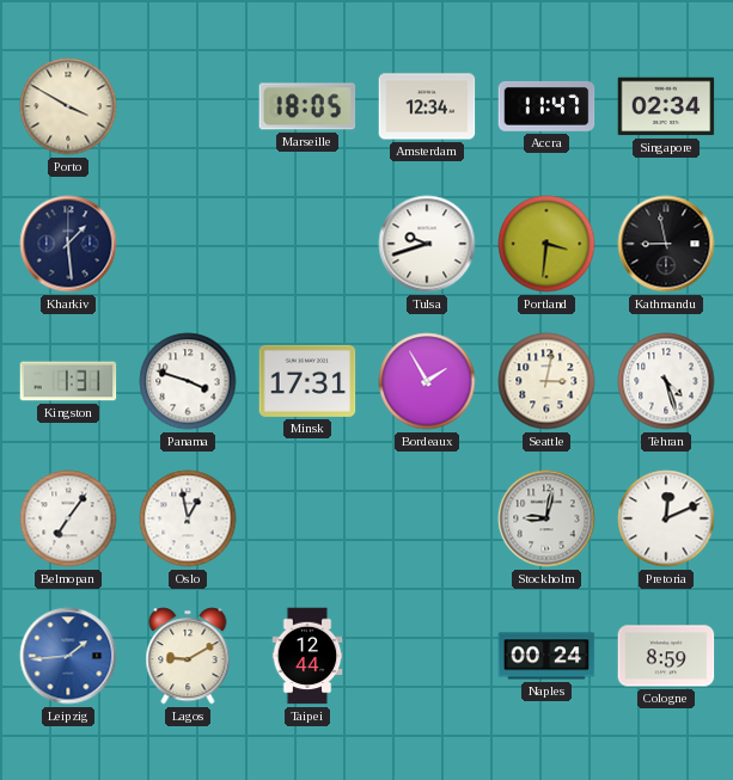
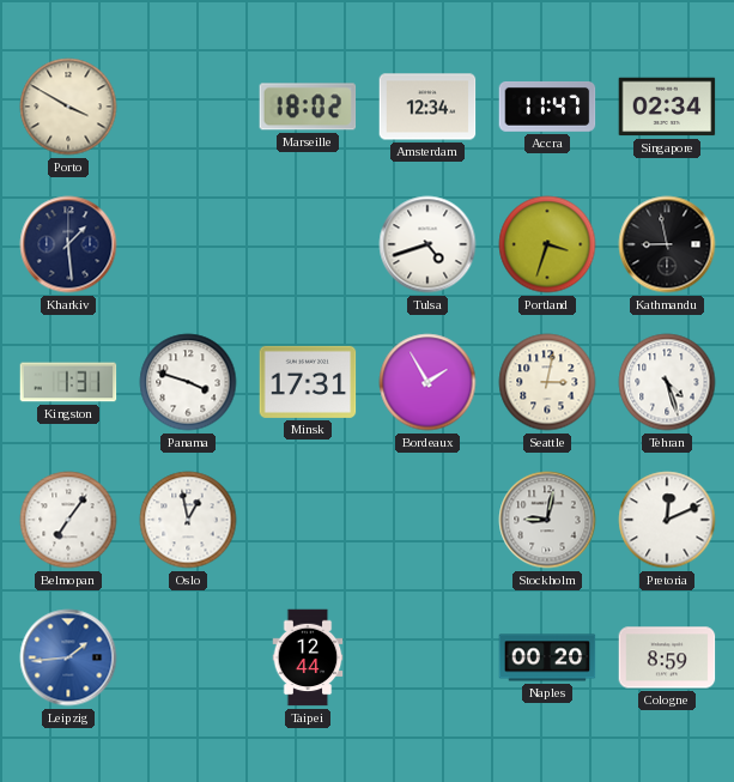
Marseille: 18:05 -> 18:02 (308, 107)
Tulsa: 9:42 -> 4:42 (427, 244)
Portland: 3:31 -> 3:33 (547, 244)
Lagos: 9:10 -> none (188, 656)
Naples: 00:24 -> 00:20 (547, 657)
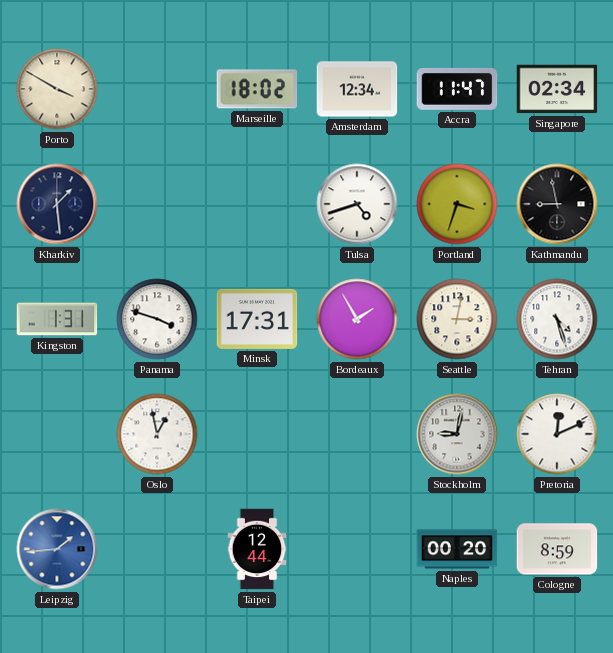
Belmopan: 7:06 -> none (68, 520)
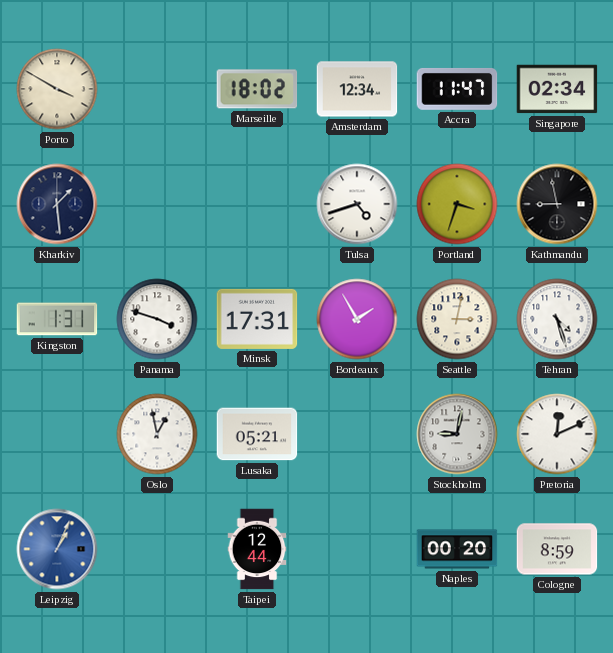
Lusaka: none -> 05:21 (257, 434)
Leipzig: 1:44 -> 1:04 (57, 549)
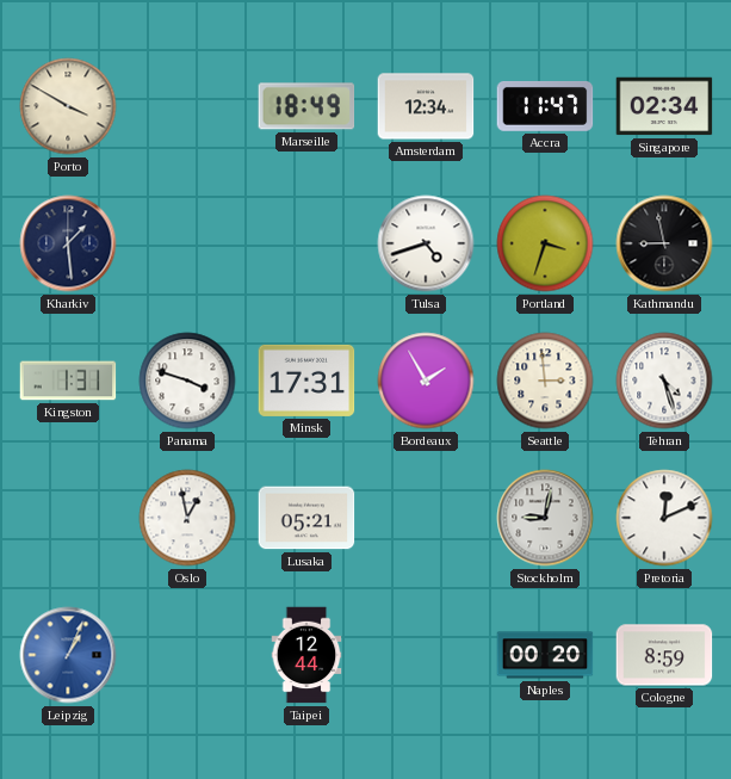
Marseille: 18:02 -> 18:49 (306, 106)
Seattle: 3:02 -> 2:59 (545, 381)
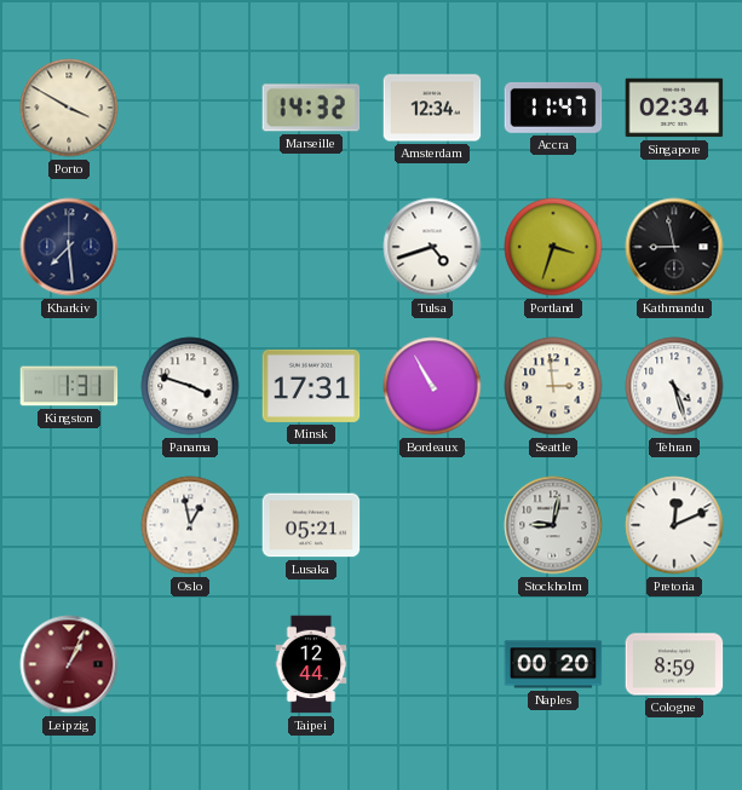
Marseille: 18:49 -> 14:32 (311, 108)
Kharkiv: 1:29 -> 7:29 (69, 247)
Bordeaux: 1:55 -> 10:55 (432, 386)
Leipzig dial: blue -> burgundy (69, 664)
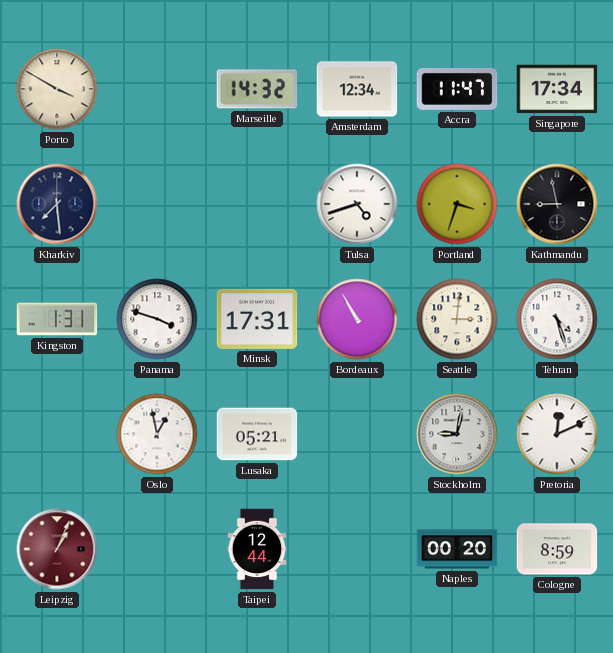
Singapore: 02:34 -> 17:34 (557, 89)
Seattle: 2:59 -> 3:01 (457, 319)
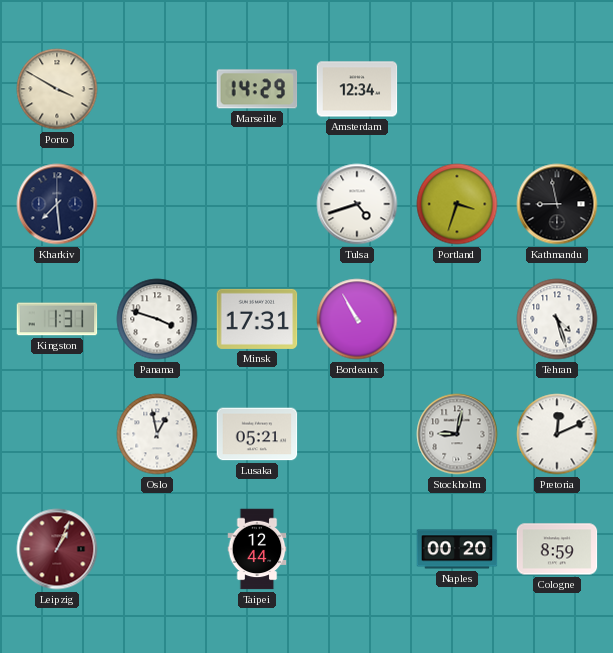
Marseille: 14:32 -> 14:29 (257, 89)
Accra: 11:47 -> none (457, 89)
Singapore: 17:34 -> none (557, 89)
Seattle: 3:01 -> none (457, 319)
